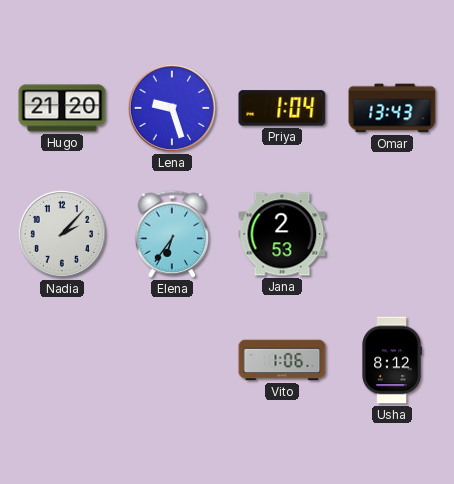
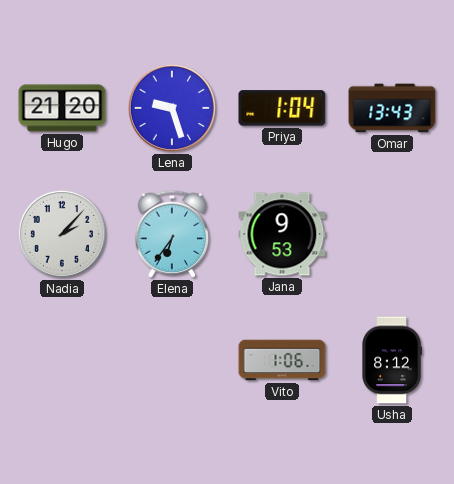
Jana: 2:53 -> 9:53 (282, 234)
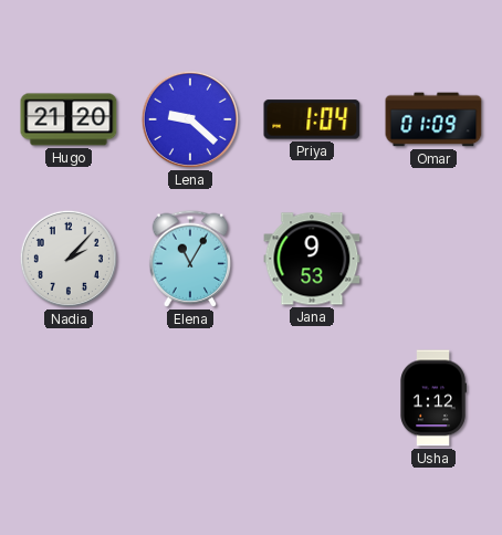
Lena: 9:27 -> 9:22 (190, 119)
Omar: 13:43 -> 01:09 (433, 119)
Elena: 6:36 -> 11:05 (190, 259)
Vito: 1:06 -> none (282, 360)
Usha: 8:12 -> 1:12 (433, 398)
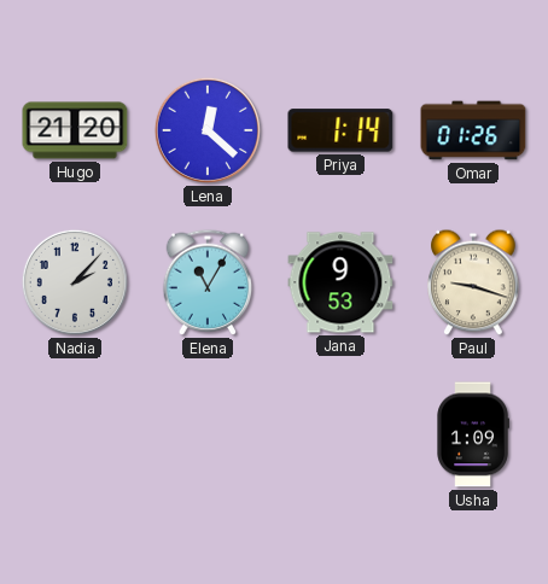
Lena: 9:22 -> 12:22 (208, 130)
Priya: 1:04 -> 1:14 (340, 130)
Omar: 01:09 -> 01:26 (473, 130)
Paul: none -> 9:18 (473, 282)
Usha: 1:12 -> 1:09 (473, 434)
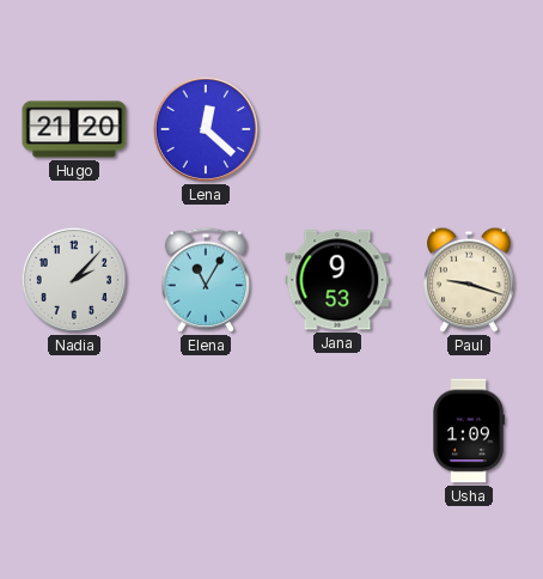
Priya: 1:14 -> none (340, 130)
Omar: 01:26 -> none (473, 130)
